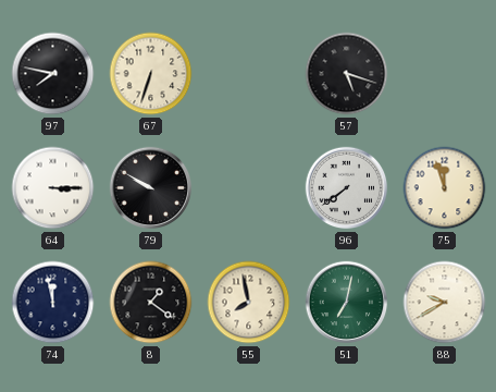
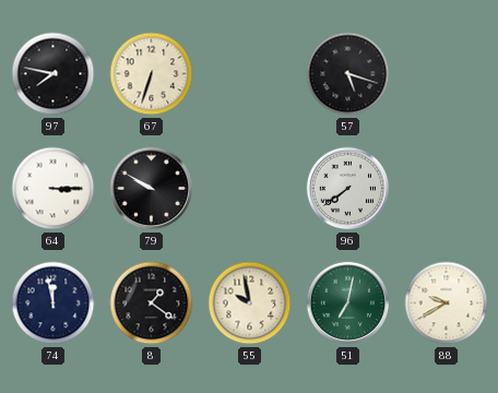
75: 11:57 -> none (445, 188)
55: 7:58 -> 9:58 (250, 303)
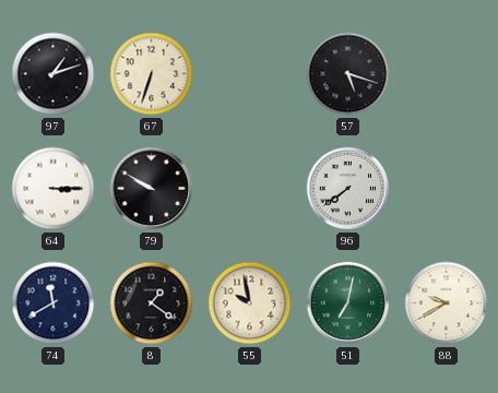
97: 7:47 -> 1:12 (54, 74)
74: 11:58 -> 11:40 (54, 303)
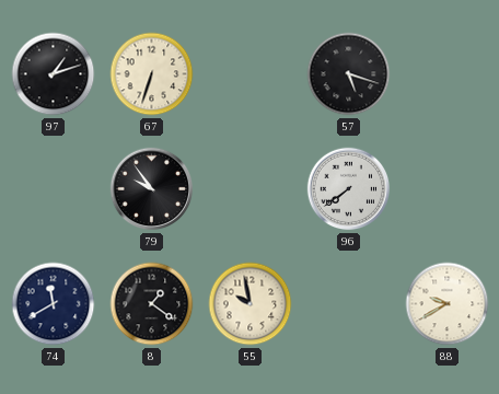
64: 3:15 -> none (54, 189)
79: 9:50 -> 9:54 (152, 189)
51: 7:02 -> none (348, 303)
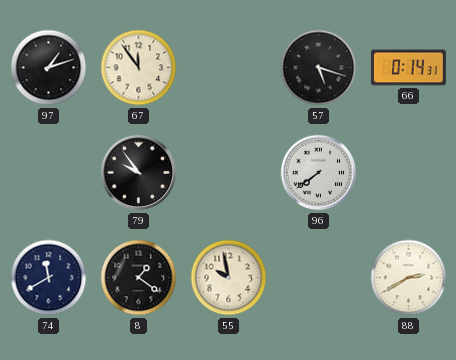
67: 6:33 -> 11:54 (139, 68)
66: none -> 0:14 (408, 68)
88: 9:40 -> 2:40 (409, 278)
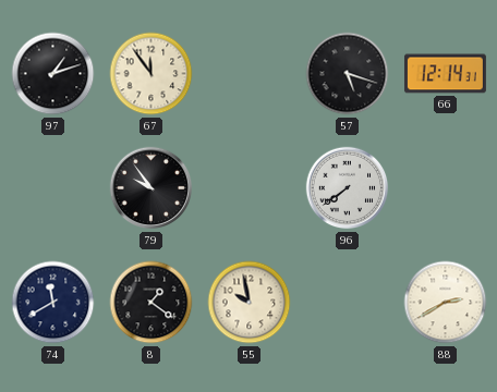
66: 0:14 -> 12:14 (445, 74)
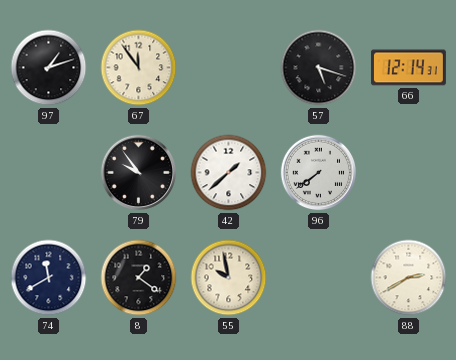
42: none -> 1:38 (229, 173)
